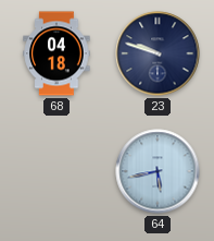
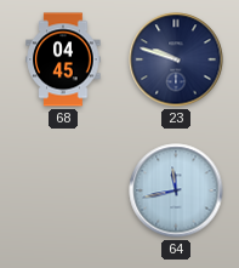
68: 04:18 -> 04:45 (63, 59)
64: 5:43 -> 11:43 (176, 190)
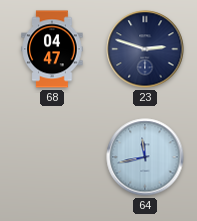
68: 04:45 -> 04:47 (52, 49)
23: 9:48 -> 2:48 (145, 49)
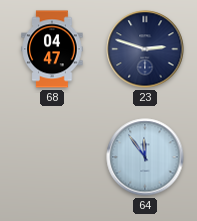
64: 11:43 -> 11:54 (145, 157)
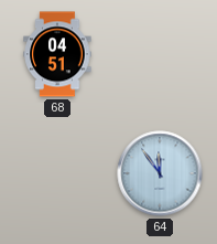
68: 04:47 -> 04:51 (57, 54)
23: 2:48 -> none (145, 49)
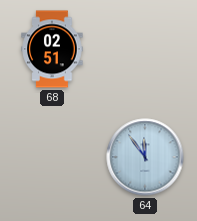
68: 04:51 -> 02:51 (52, 49)
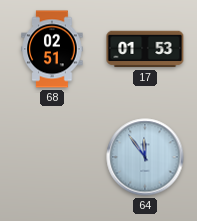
17: none -> 01:53 (145, 49)
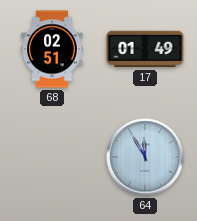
17: 01:53 -> 01:49 (145, 49)
64: 11:54 -> 11:55 (145, 157)
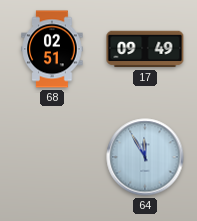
17: 01:49 -> 09:49 (145, 49)
